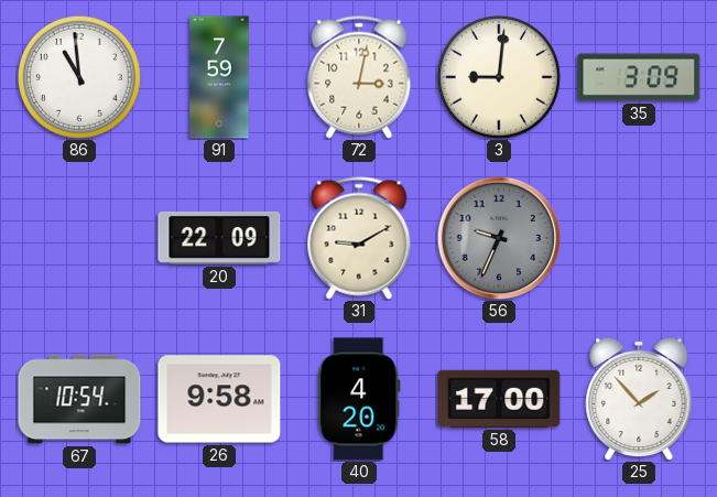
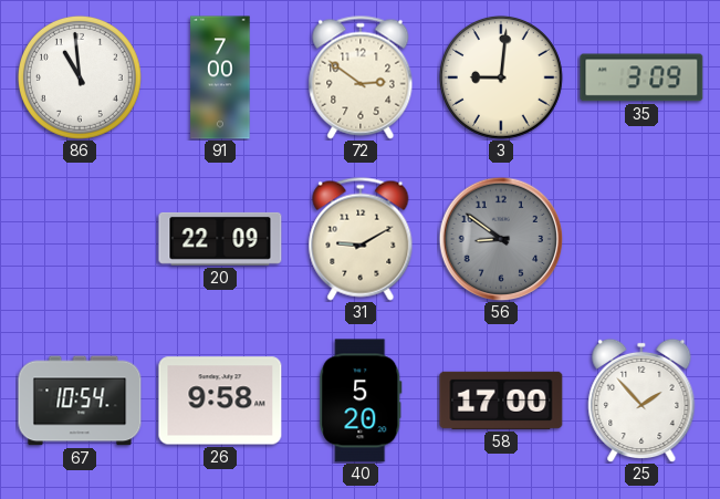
91: 7:59 -> 7:00 (220, 77)
72: 3:02 -> 2:51 (361, 77)
56: 9:34 -> 8:51 (501, 239)
40: 4:20 -> 5:20 (361, 401)
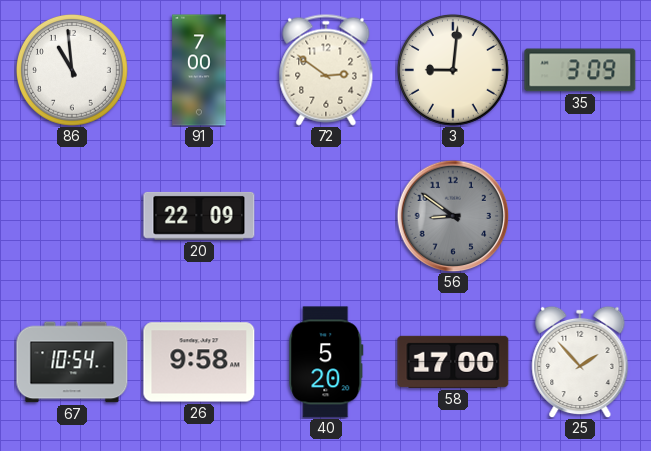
31: 9:10 -> none (361, 239)
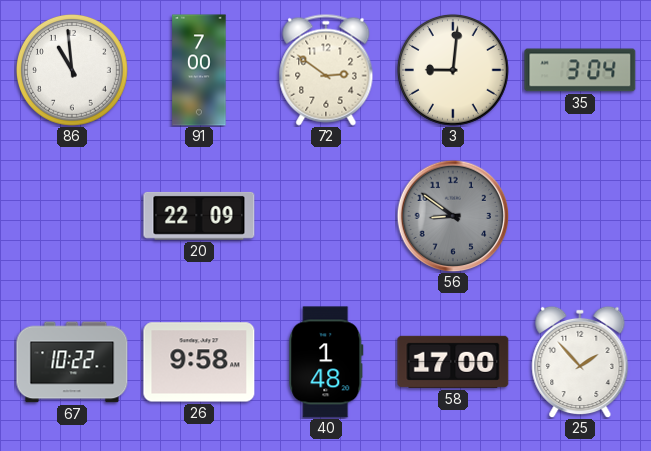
35: 3:09 -> 3:04 (580, 70)
67: 10:54 -> 10:22 (72, 362)
40: 5:20 -> 1:48 (326, 362)
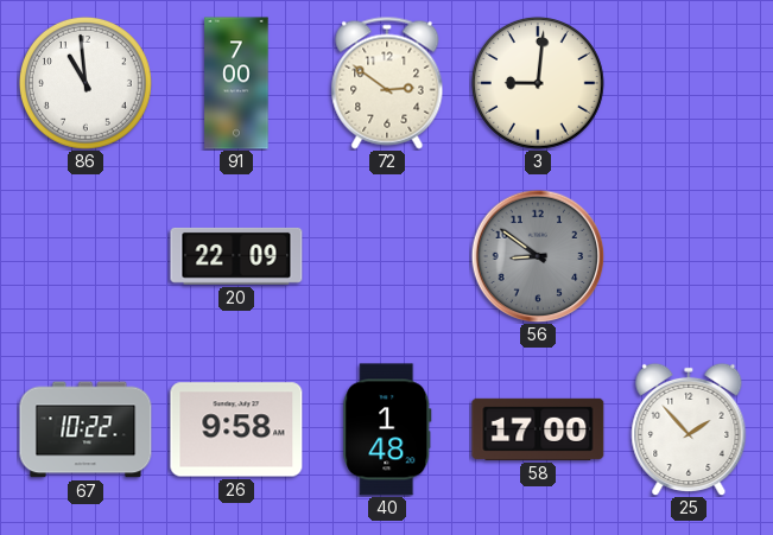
35: 3:04 -> none (580, 70)
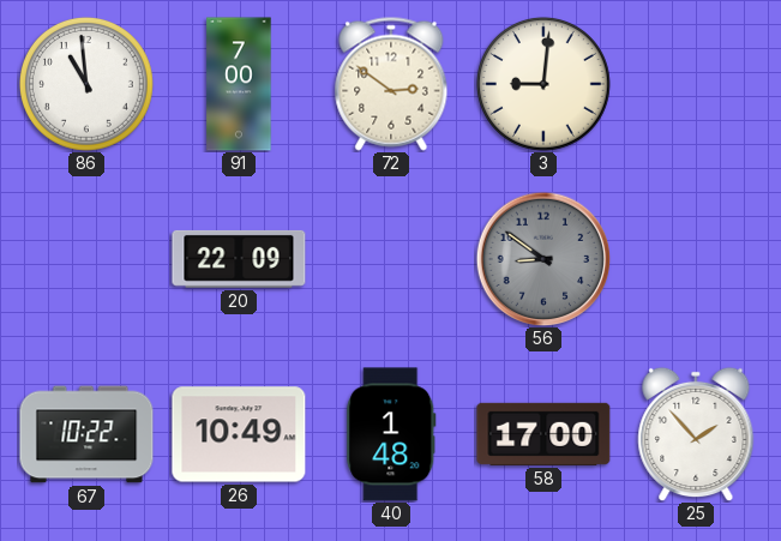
26: 9:58 -> 10:49 (239, 434)
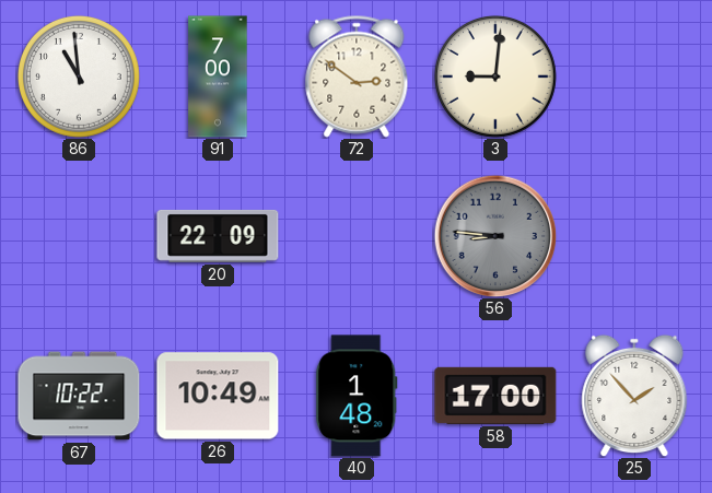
56: 8:51 -> 8:46 (495, 236)
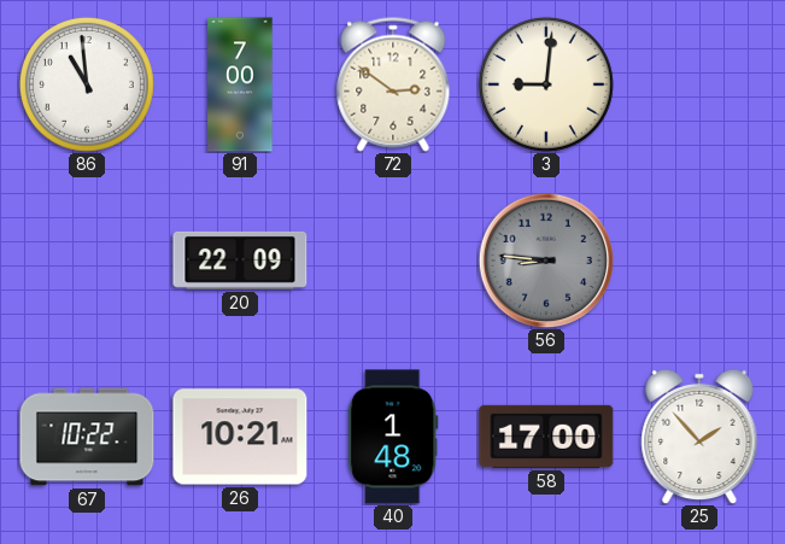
26: 10:49 -> 10:21 (240, 437)
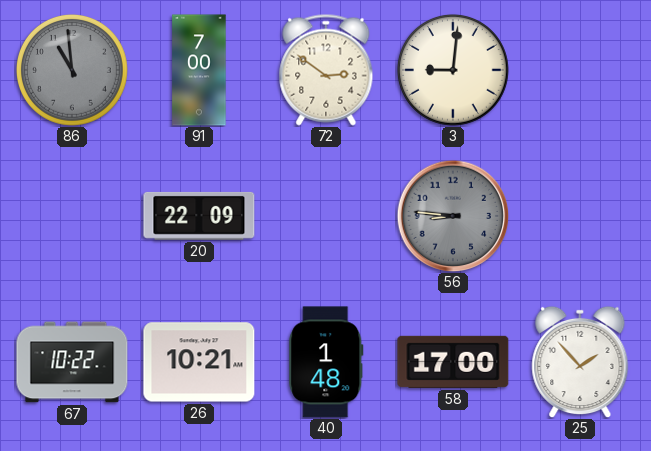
86 dial: white -> grey (72, 70)
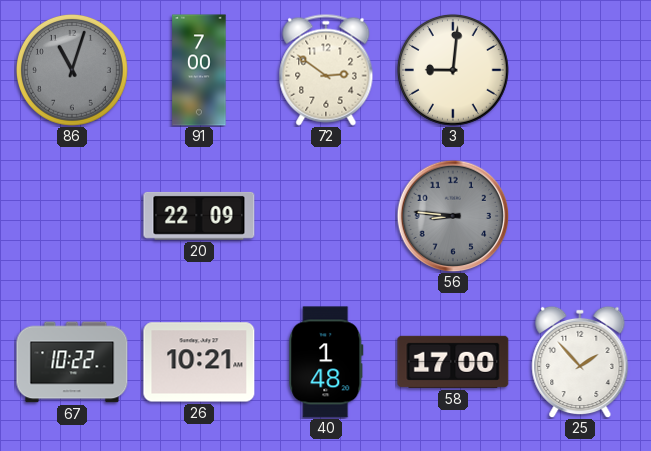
86: 10:59 -> 11:03 (72, 70)
